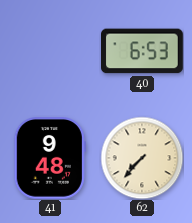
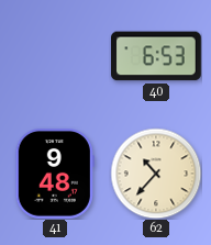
62: 7:37 -> 10:37 (156, 174)
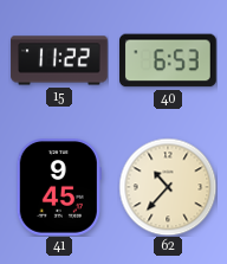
15: none -> 11:22 (59, 60)
41: 9:48 -> 9:45 (59, 188)
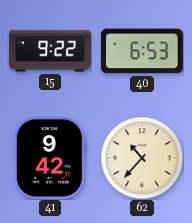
15: 11:22 -> 9:22 (50, 51)
41: 9:45 -> 9:42 (50, 159)
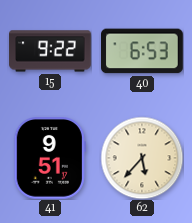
41: 9:42 -> 9:51 (50, 159)
62: 10:37 -> 5:37 (142, 158)
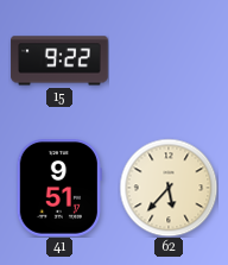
40: 6:53 -> none (143, 51)
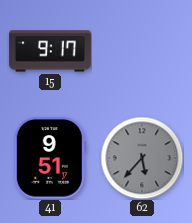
15: 9:22 -> 9:17 (50, 51)
62 dial: cream -> grey (142, 158)
